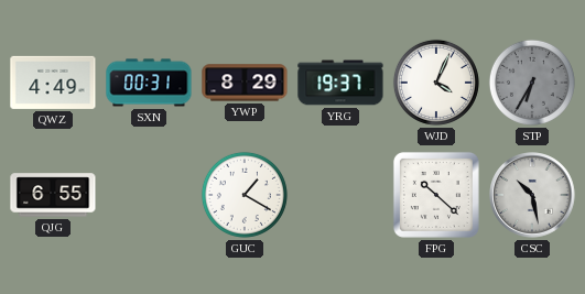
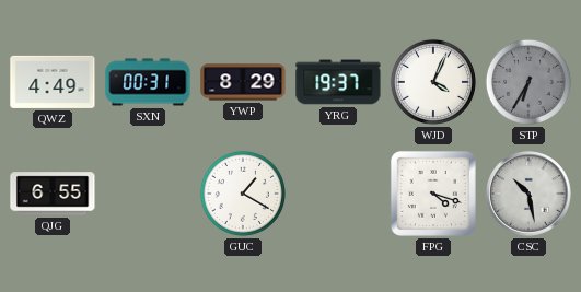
FPG: 10:22 -> 4:18 (433, 194)
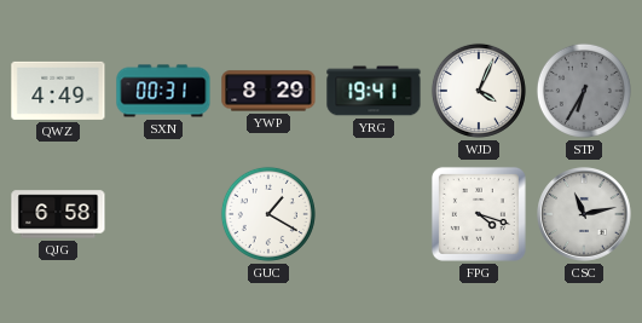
YRG: 19:37 -> 19:41 (374, 91)
QJG: 6:55 -> 6:58 (58, 214)
CSC: 10:28 -> 11:13 (584, 214)
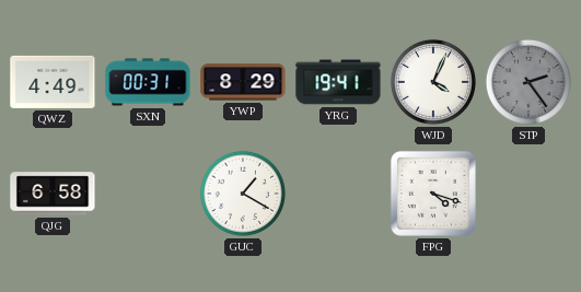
STP: 6:35 -> 2:24 (528, 82)
CSC: 11:13 -> none (584, 214)
